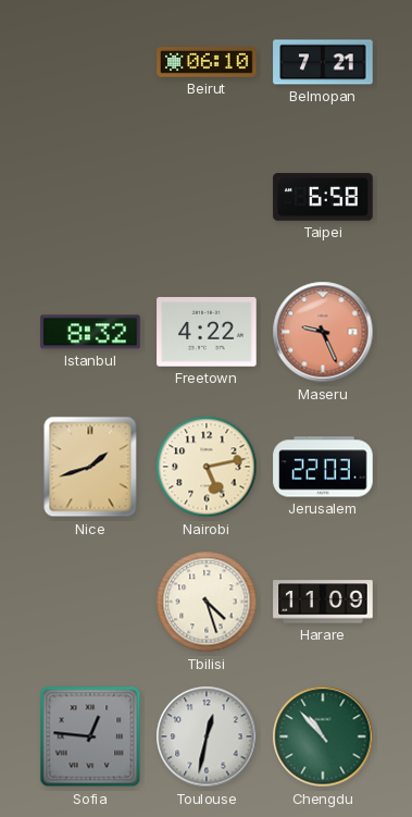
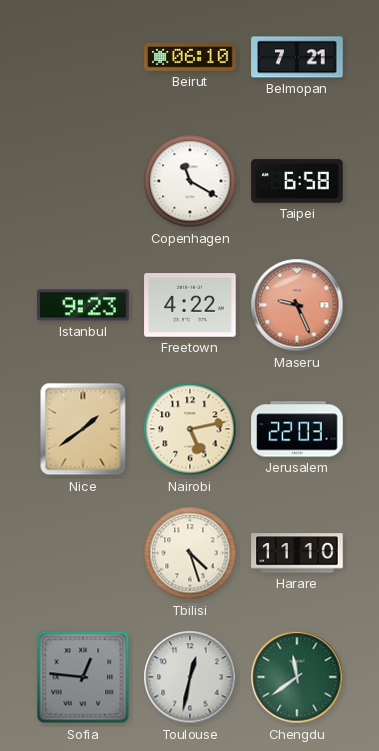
Copenhagen: none -> 11:20 (190, 181)
Istanbul: 8:32 -> 9:23 (83, 305)
Nice: 1:42 -> 1:39 (83, 429)
Harare: 11:09 -> 11:10 (297, 553)
Chengdu: 10:53 -> 11:39 (297, 677)
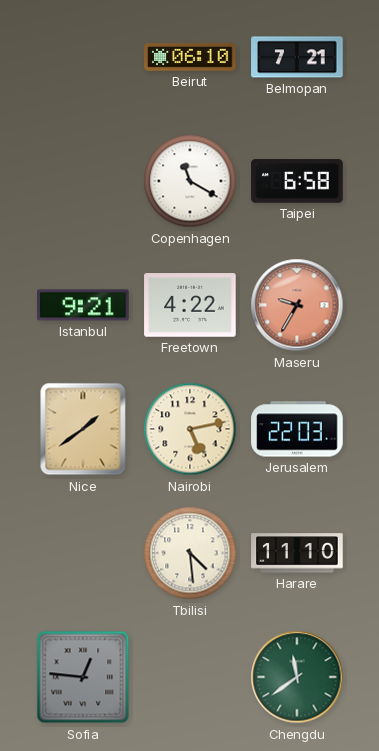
Istanbul: 9:23 -> 9:21 (83, 305)
Maseru: 9:26 -> 9:35 (297, 305)
Tbilisi: 4:27 -> 4:29 (190, 553)
Toulouse: 12:32 -> none (190, 677)
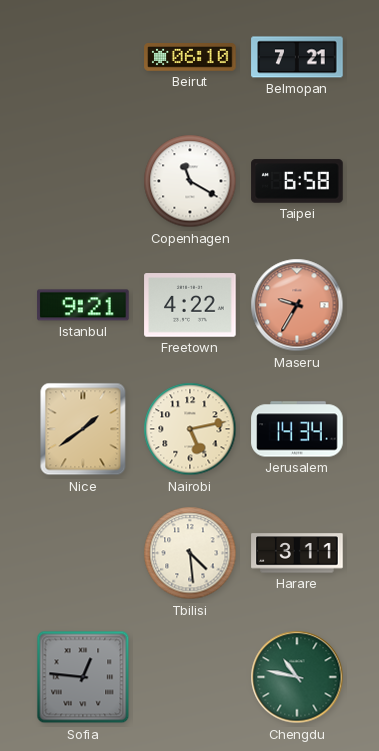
Jerusalem: 22:03 -> 14:34 (297, 429)
Harare: 11:10 -> 3:11 (297, 553)
Chengdu: 11:39 -> 10:47 (297, 677)
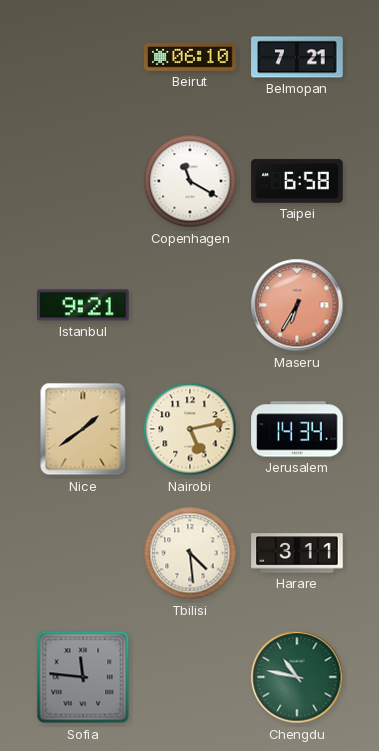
Freetown: 4:22 -> none (190, 305)
Maseru: 9:35 -> 6:35 (297, 305)
Sofia: 12:46 -> 11:46 (83, 677)
